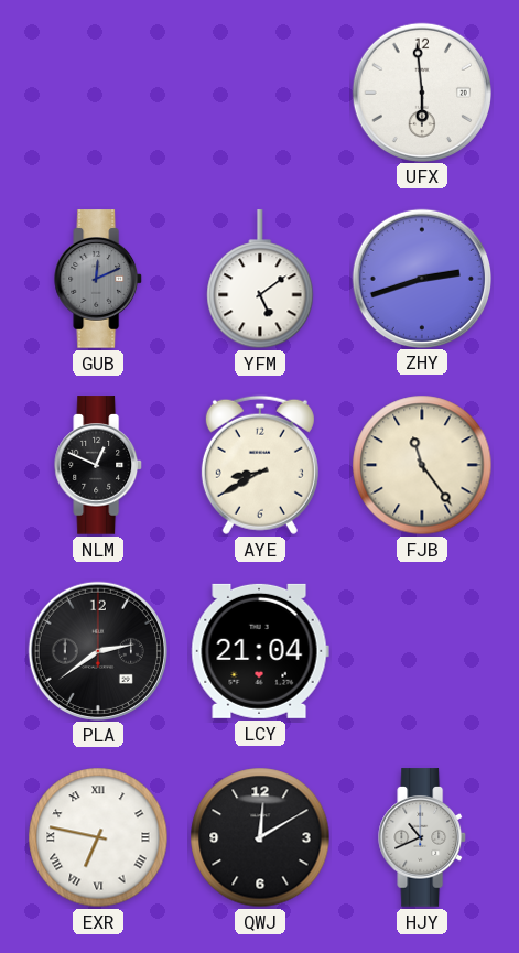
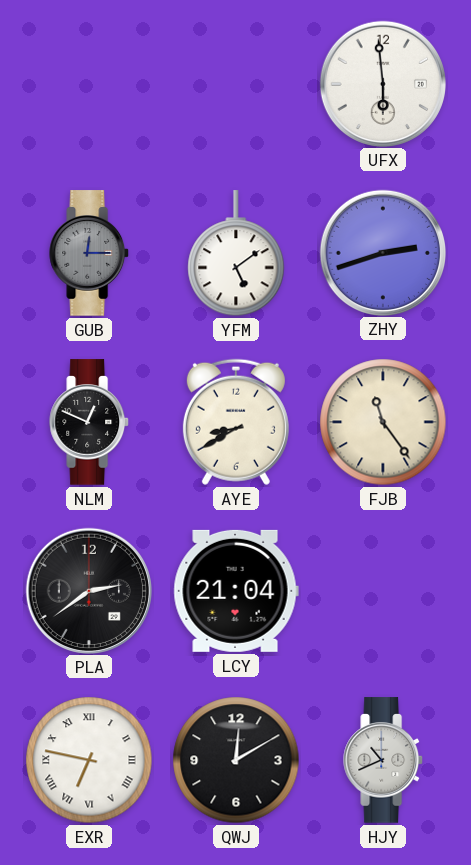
GUB: 12:11 -> 12:15 (90, 253)
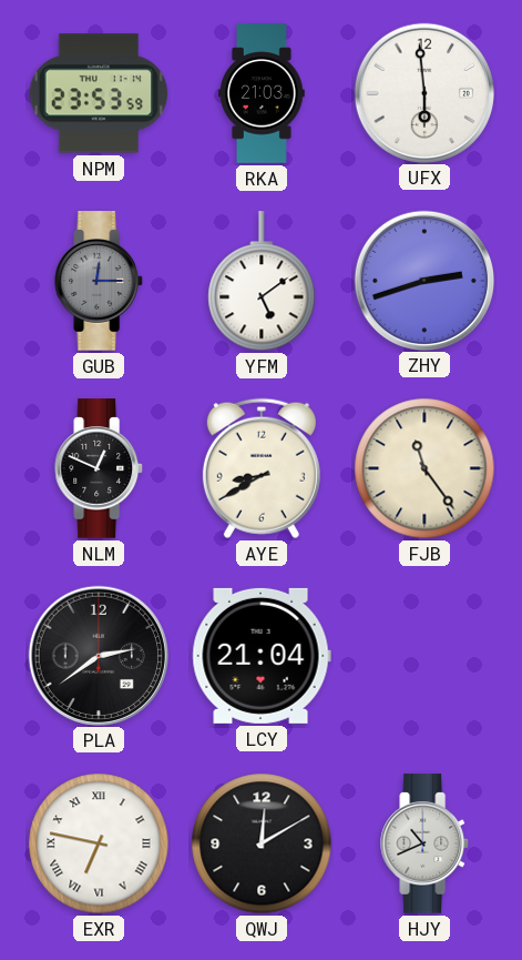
NPM: none -> 23:53 (98, 93)
RKA: none -> 21:03 (262, 93)
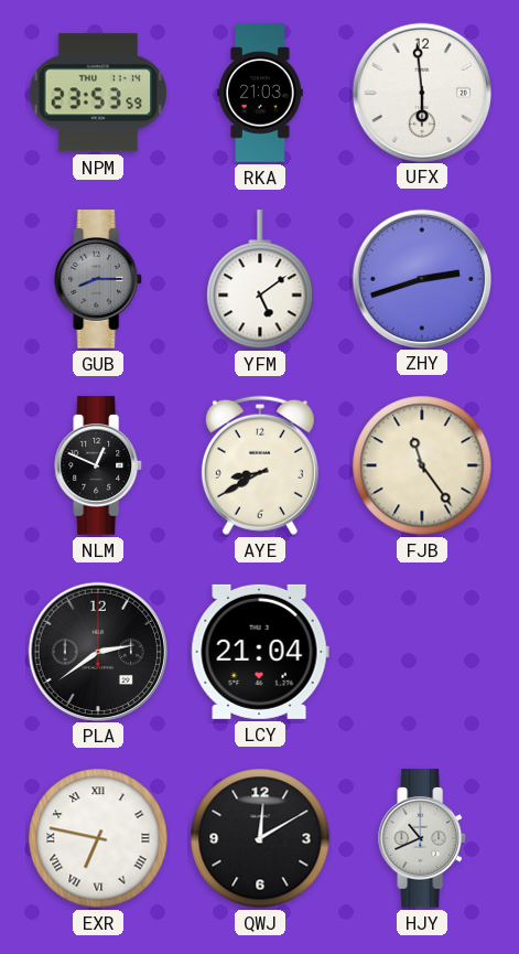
GUB: 12:15 -> 8:15 (99, 279)
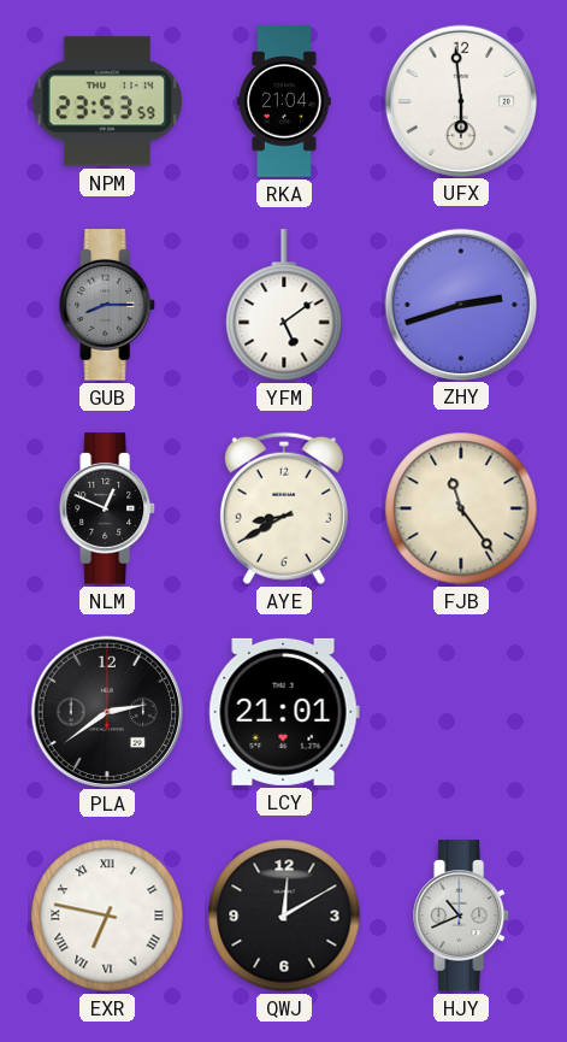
RKA: 21:03 -> 21:04 (284, 101)
LCY: 21:04 -> 21:01 (284, 712)
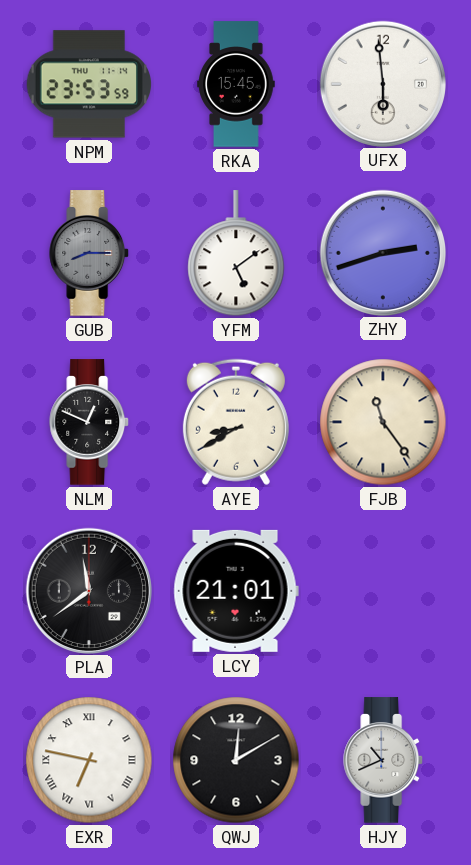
RKA: 21:04 -> 15:45 (236, 84)
PLA: 2:39 -> 11:39 (88, 590)
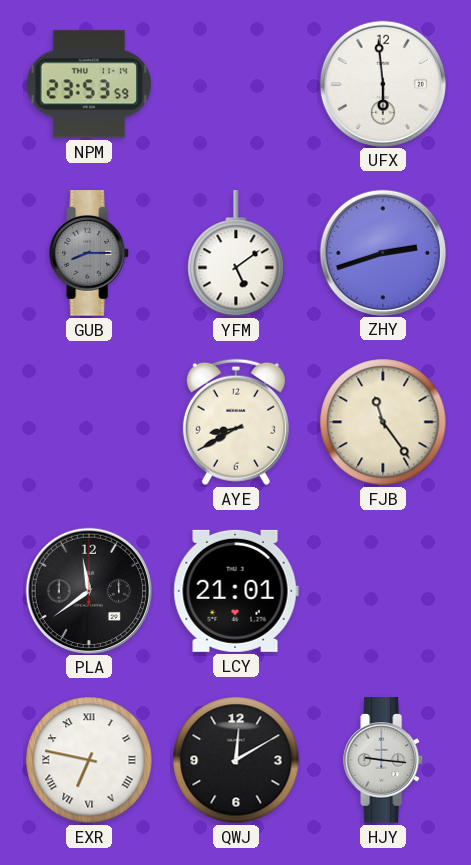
RKA: 15:45 -> none (236, 84)
NLM: 12:49 -> none (90, 422)
HJY: 10:41 -> 9:16 (384, 760)
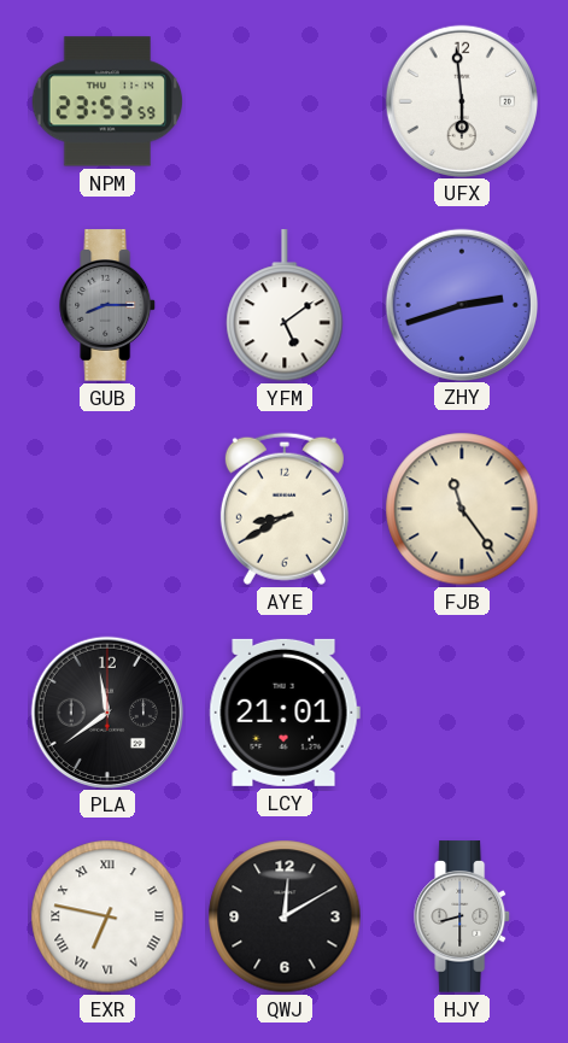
HJY: 9:16 -> 8:30 (463, 916)
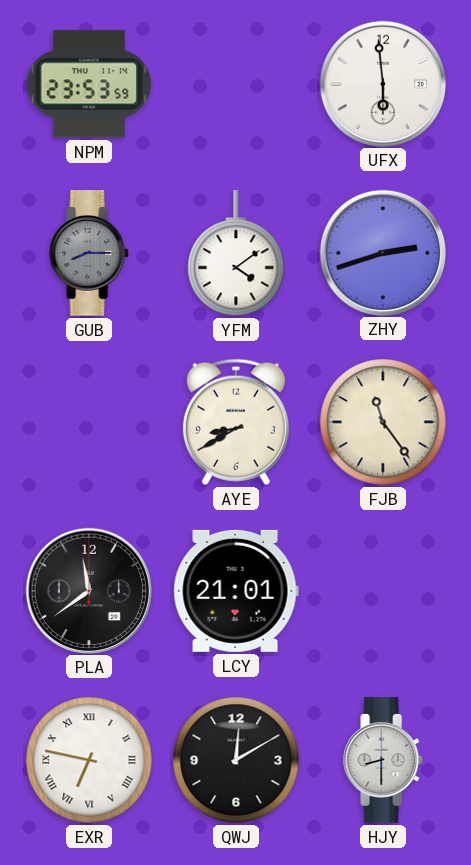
YFM: 5:09 -> 4:09 (236, 254)
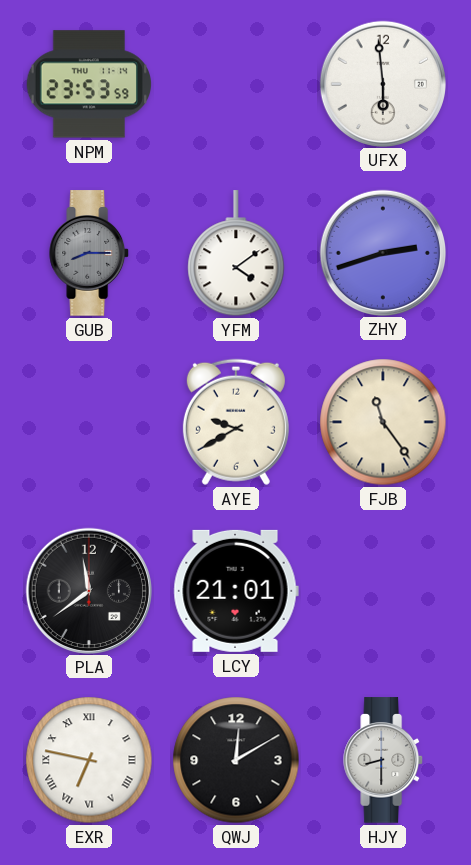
AYE: 8:40 -> 9:40 (236, 422)
